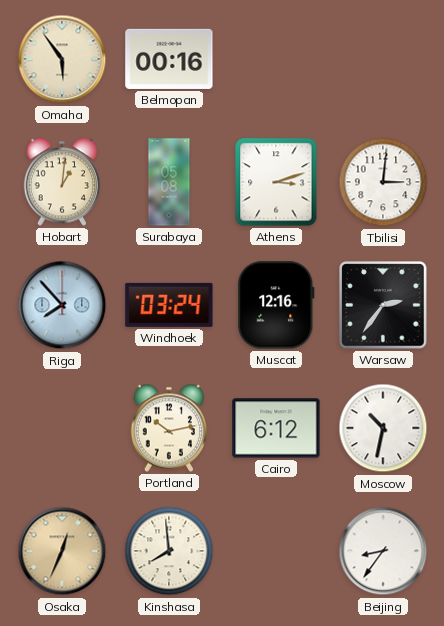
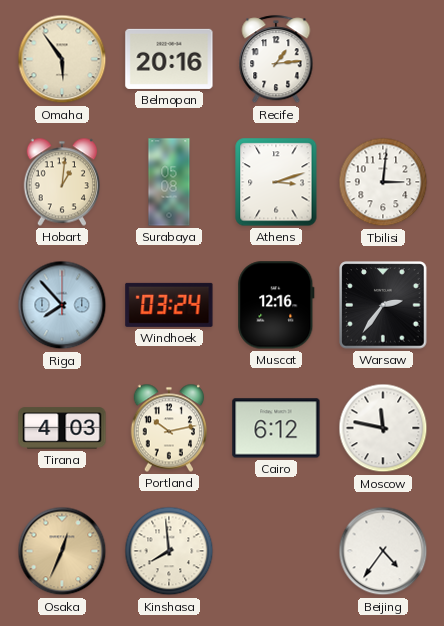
Belmopan: 00:16 -> 20:16 (169, 59)
Recife: none -> 1:14 (276, 60)
Tirana: none -> 4:03 (62, 428)
Moscow: 10:32 -> 11:47 (383, 428)
Beijing: 8:36 -> 4:36 (383, 551)
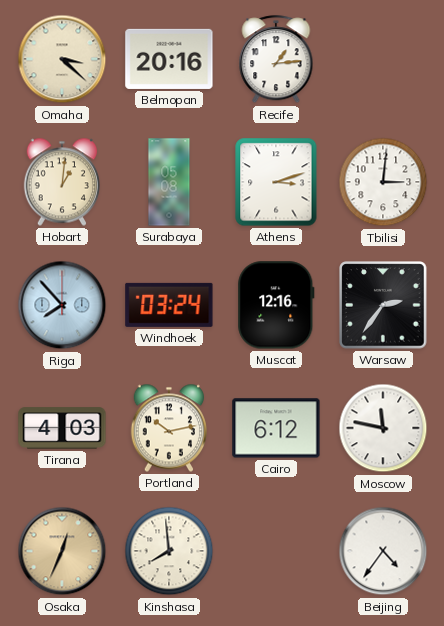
Omaha: 5:54 -> 3:22 (62, 59)
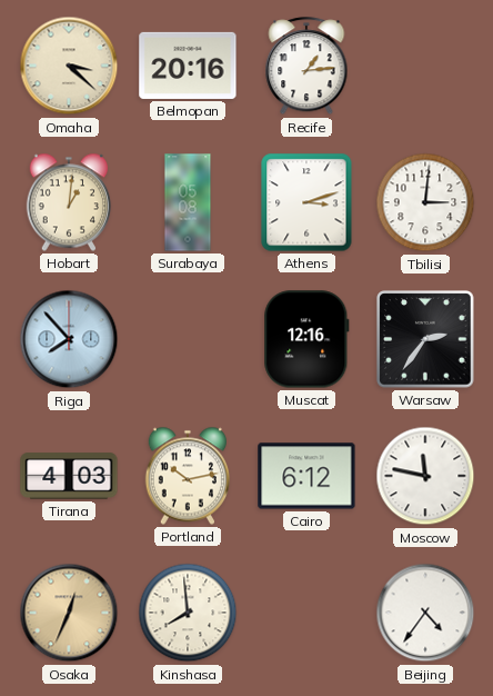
Windhoek: 03:24 -> none (169, 305)
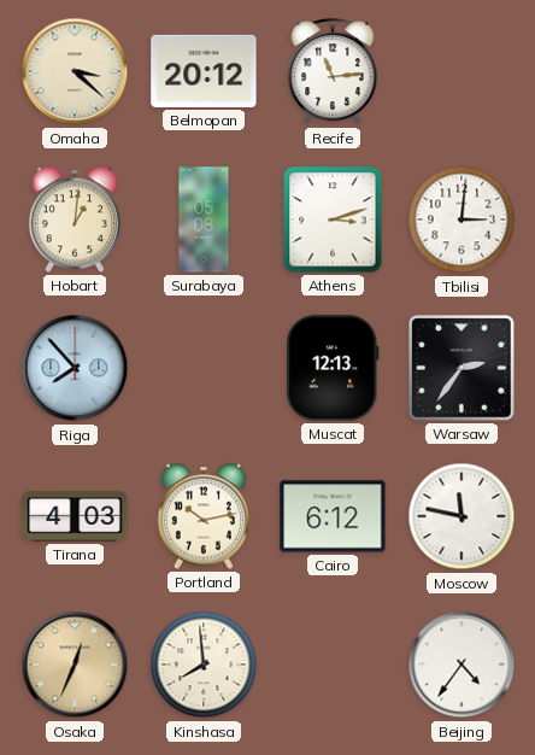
Belmopan: 20:16 -> 20:12 (204, 71)
Recife: 1:14 -> 11:14 (333, 72)
Muscat: 12:16 -> 12:13 (333, 368)
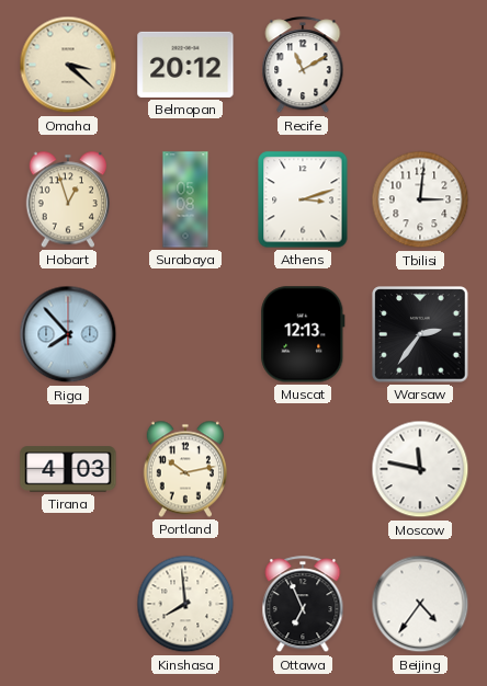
Recife: 11:14 -> 11:10 (303, 66)
Hobart: 1:01 -> 12:57 (67, 199)
Cairo: 6:12 -> none (333, 516)
Osaka: 12:34 -> none (75, 665)
Ottawa: none -> 6:56 (303, 605)
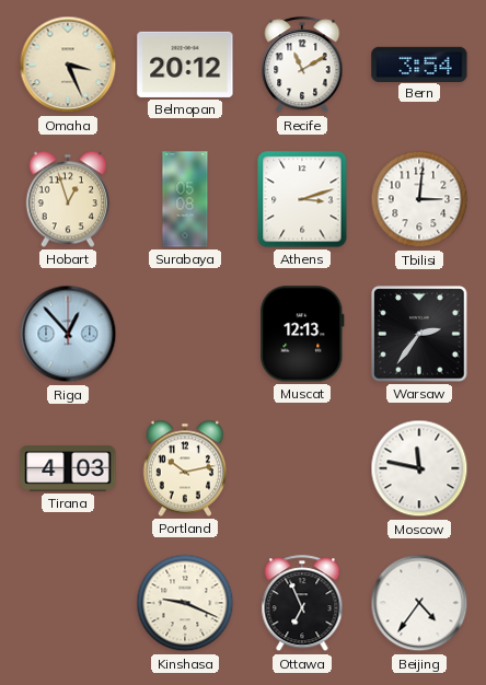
Omaha: 3:22 -> 3:26 (68, 65)
Bern: none -> 3:54 (419, 63)
Riga: 7:53 -> 12:53 (68, 334)
Kinshasa: 7:59 -> 9:19 (185, 603)
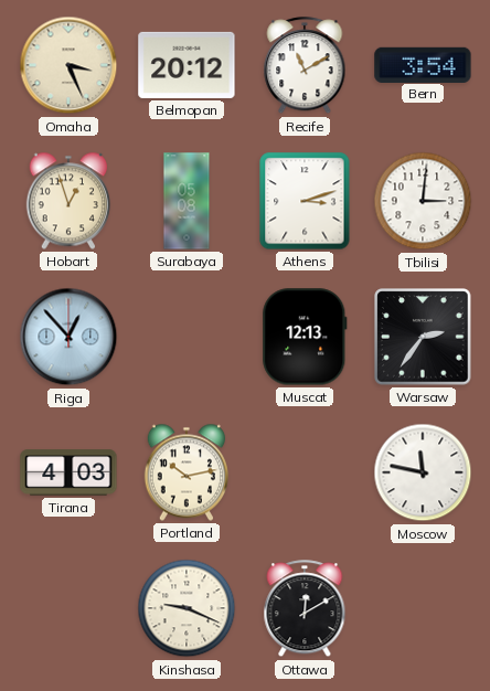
Ottawa: 6:56 -> 12:10 (305, 609)
Beijing: 4:36 -> none (419, 603)
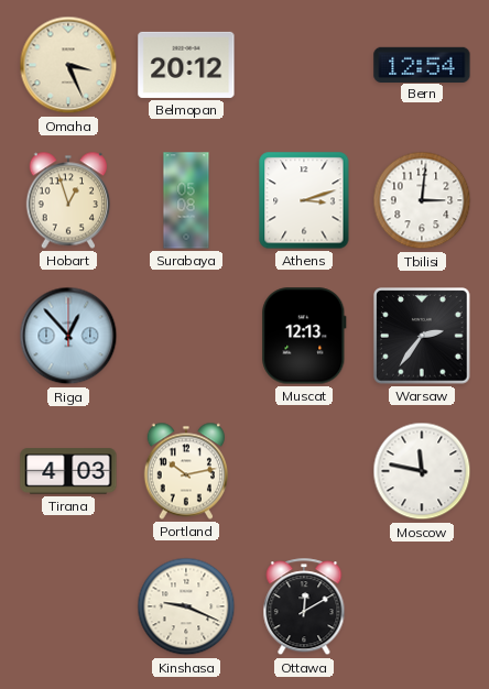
Recife: 11:10 -> none (305, 66)
Bern: 3:54 -> 12:54 (422, 64)
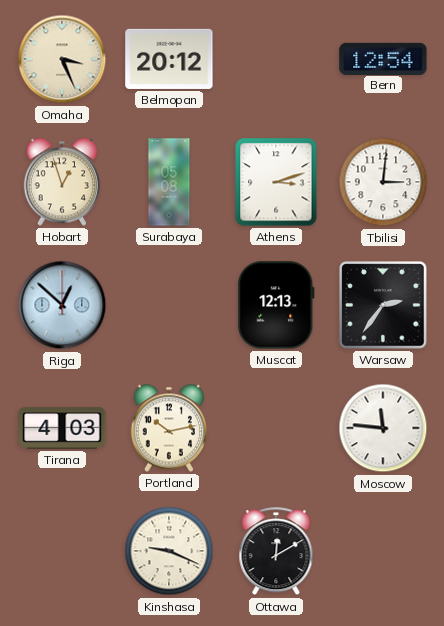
Riga: 12:53 -> 12:52 (62, 305)
Moscow: 11:47 -> 11:46 (383, 428)
